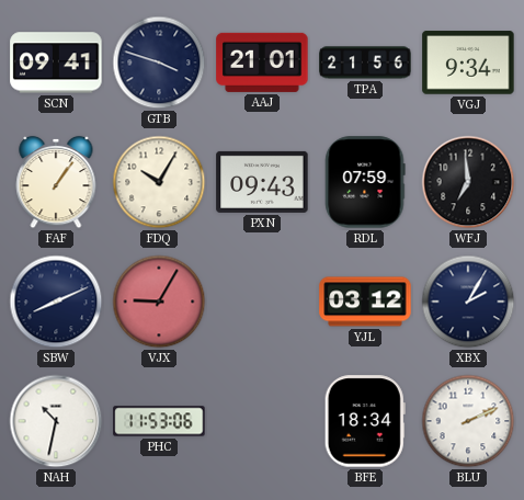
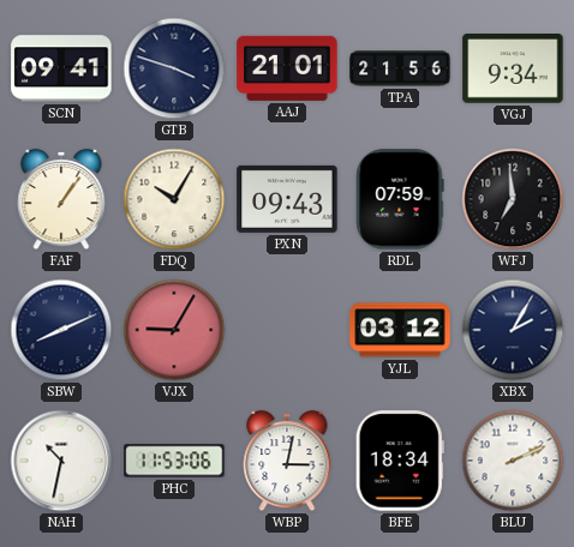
WBP: none -> 3:02 (287, 461)
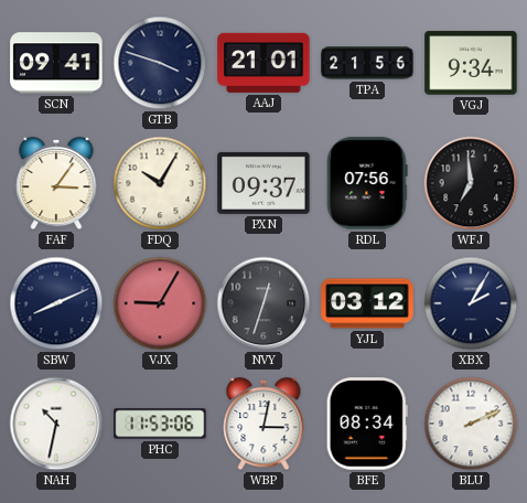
FAF: 1:06 -> 3:06 (56, 183)
PXN: 09:43 -> 09:37 (263, 183)
RDL: 07:59 -> 07:56 (367, 183)
NVY: none -> 12:33 (263, 303)
BFE: 18:34 -> 08:34 (367, 424)
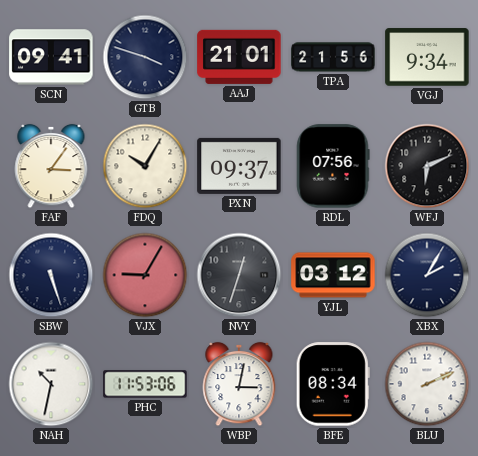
WFJ: 6:59 -> 6:11 (427, 166)
SBW: 8:11 -> 5:27 (51, 275)
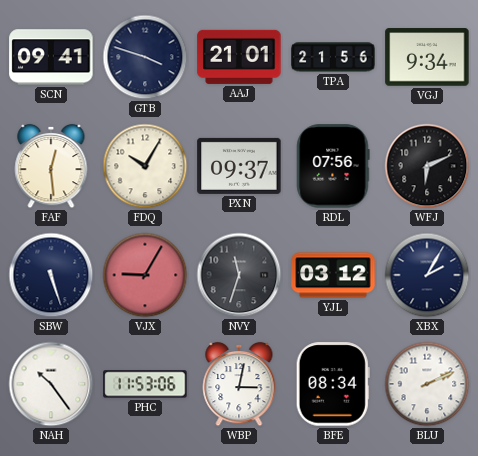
FAF: 3:06 -> 12:29 (51, 166)
NVY: 12:33 -> 11:33 (239, 275)
NAH: 10:32 -> 10:24 (51, 384)
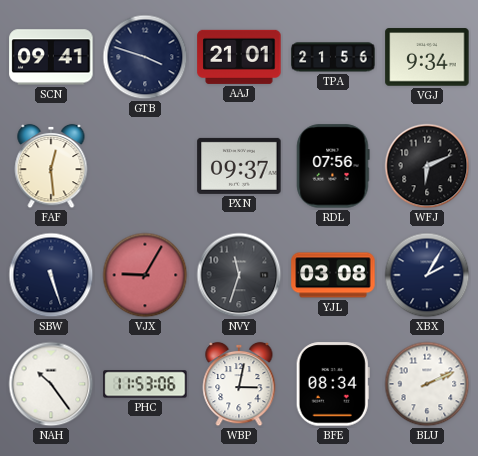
FDQ: 10:05 -> none (145, 166)
YJL: 03:12 -> 03:08 (333, 275)
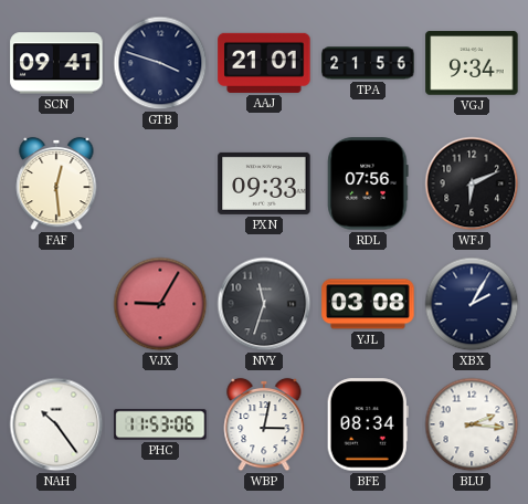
PXN: 09:37 -> 09:33 (264, 183)
SBW: 5:27 -> none (51, 275)
BLU: 2:11 -> 2:16 (472, 424)
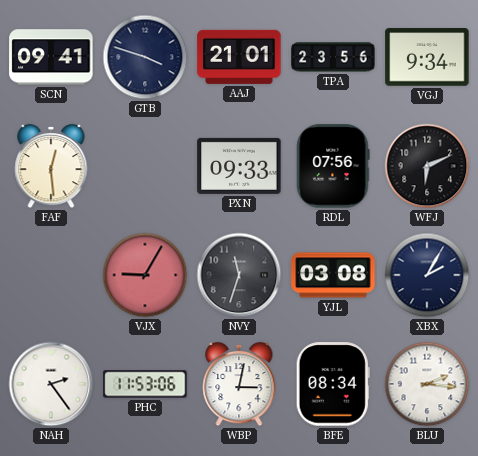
TPA: 21:56 -> 23:56 (333, 57)
NAH: 10:24 -> 2:24 (51, 384)
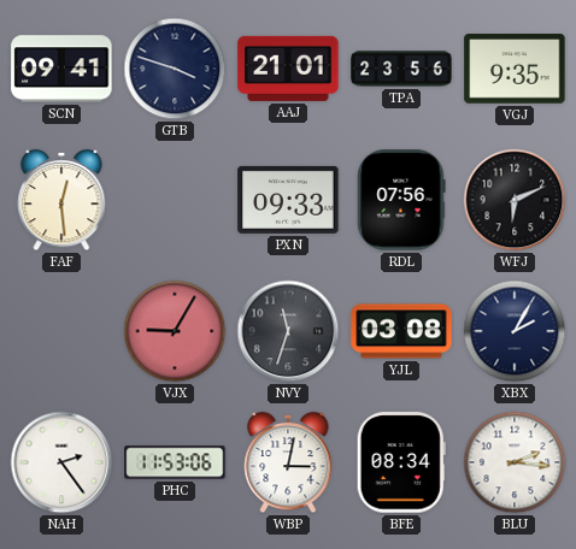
VGJ: 9:34 -> 9:35 (515, 69)
